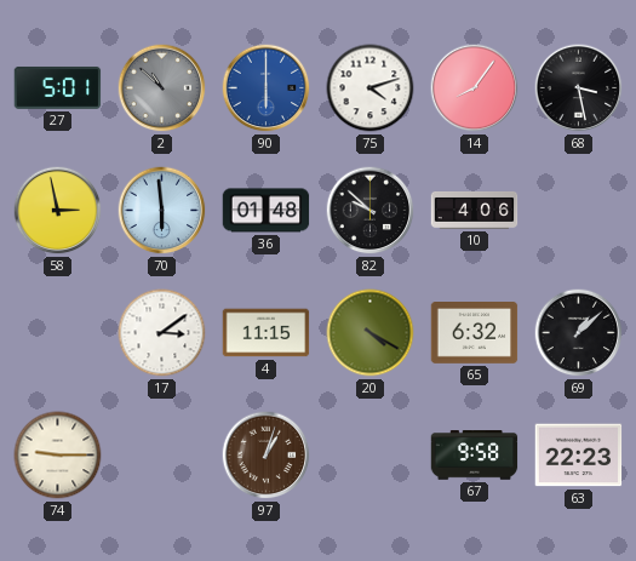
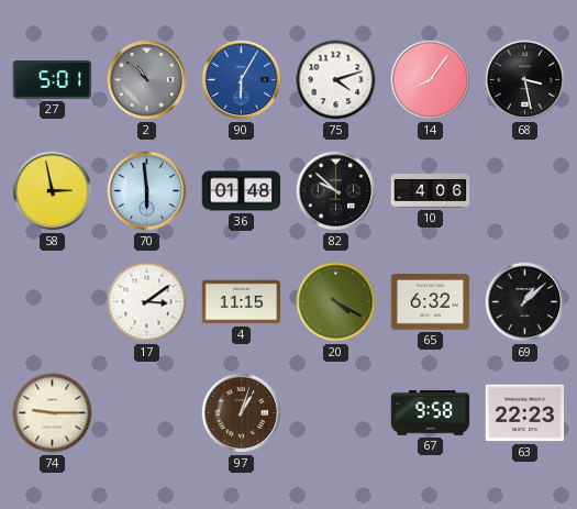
90: 6:00 -> 6:05 (242, 80)
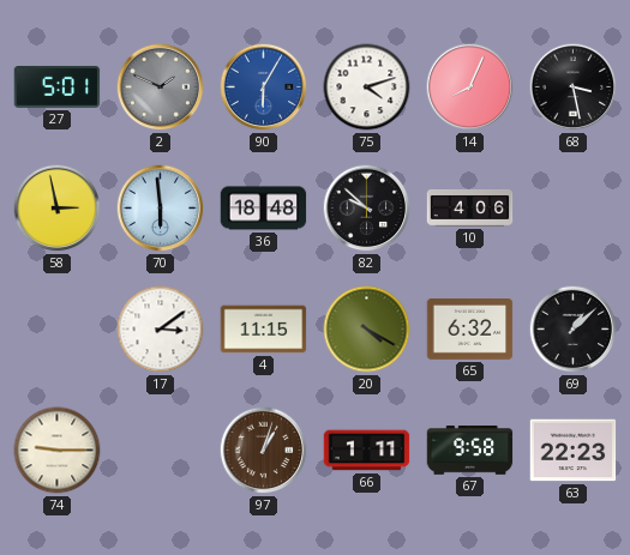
2: 10:52 -> 1:49 (161, 88)
14: 8:06 -> 8:04 (470, 88)
36: 01:48 -> 18:48 (264, 209)
66: none -> 1:11 (367, 451)
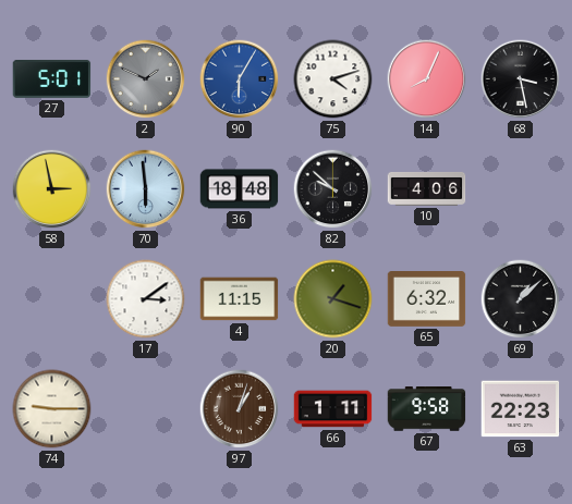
20: 4:20 -> 1:18 (333, 299)
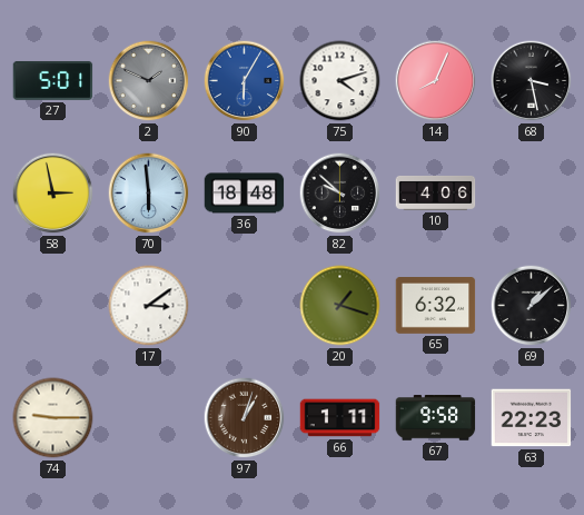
4: 11:15 -> none (240, 299)
